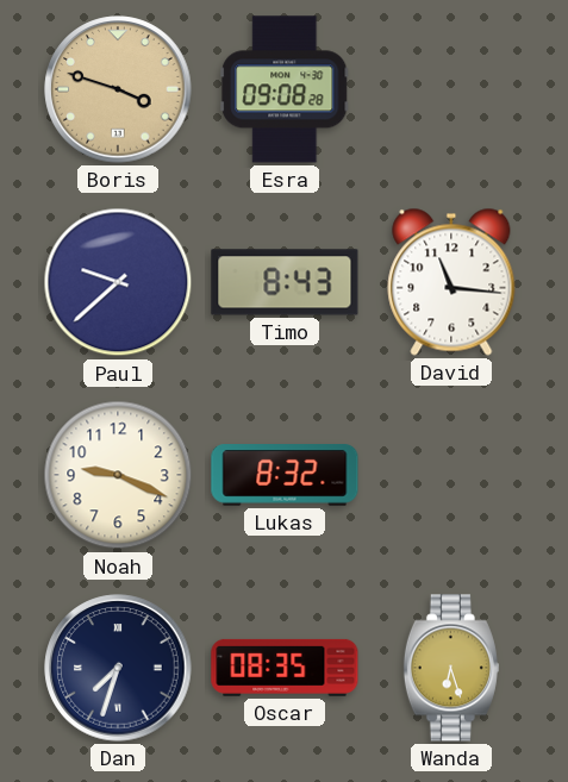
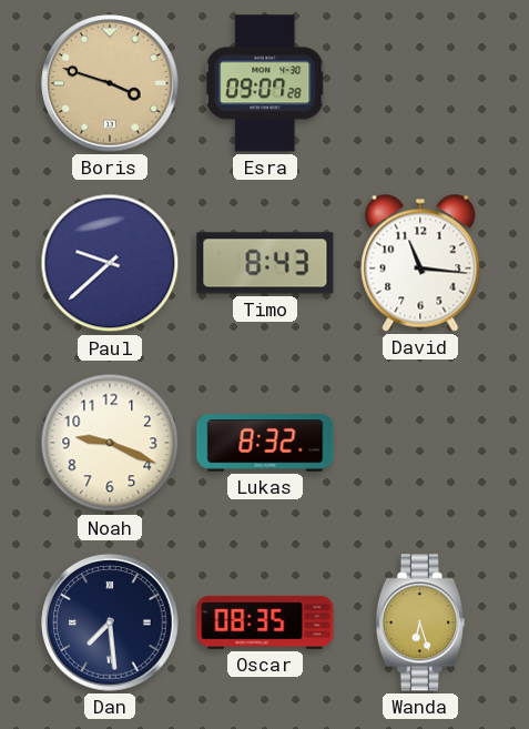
Esra: 09:08 -> 09:07 (265, 83)
Dan: 7:33 -> 7:29 (110, 622)
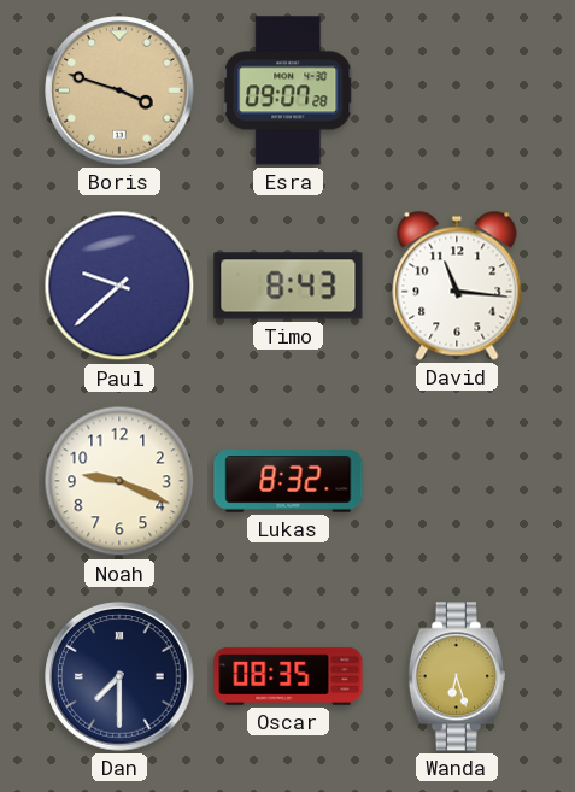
Dan: 7:29 -> 7:30 (119, 676)
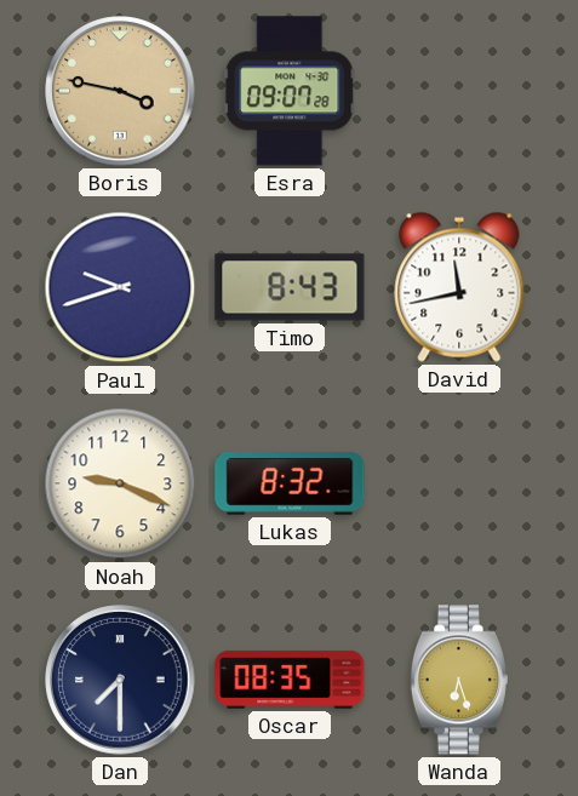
Boris: 3:48 -> 3:47 (120, 91)
Paul: 9:38 -> 9:42 (120, 287)
David: 11:16 -> 11:43 (459, 287)
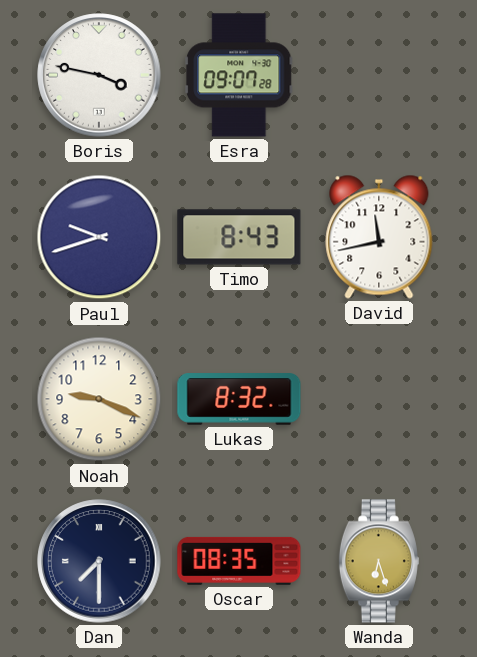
Boris dial: champagne -> white (99, 75)
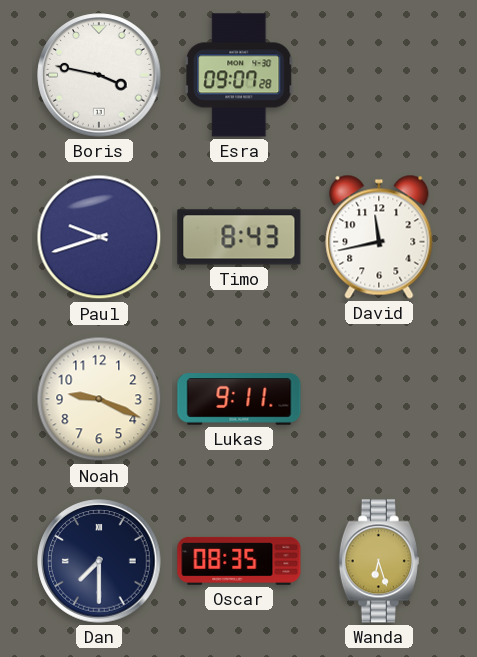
Lukas: 8:32 -> 9:11 (239, 399)
